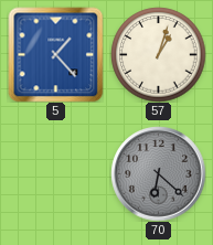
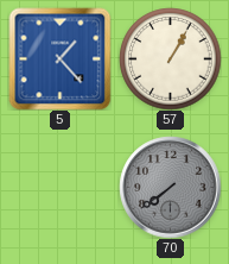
57: 1:03 -> 1:05 (170, 58)
70: 6:22 -> 7:39 (170, 187)
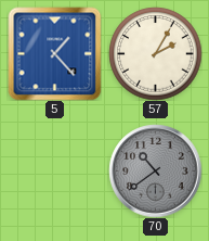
57: 1:05 -> 2:05 (155, 53)
70: 7:39 -> 10:39 (155, 170)
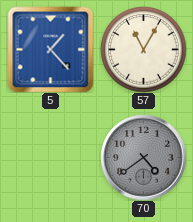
57: 2:05 -> 11:05 (143, 49)
70: 10:39 -> 4:39 (143, 157)
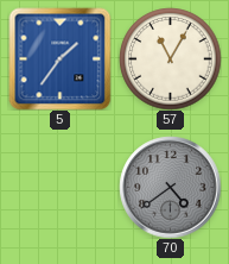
5: 1:23 -> 1:36 (59, 58)
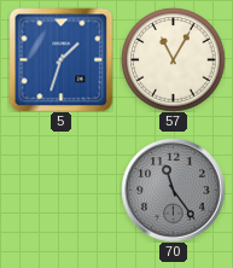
5: 1:36 -> 1:33 (60, 59)
70: 4:39 -> 11:24 (173, 190)
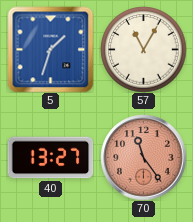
40: none -> 13:27 (50, 158)
70 dial: grey -> salmon (143, 157)
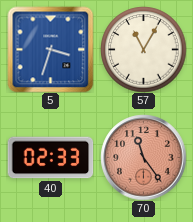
5: 1:33 -> 3:33 (50, 49)
40: 13:27 -> 02:33 (50, 158)
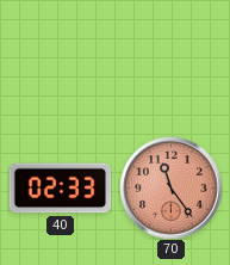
5: 3:33 -> none (50, 49)
57: 11:05 -> none (143, 49)
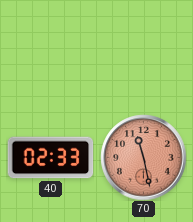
70: 11:24 -> 11:28 (143, 157)
